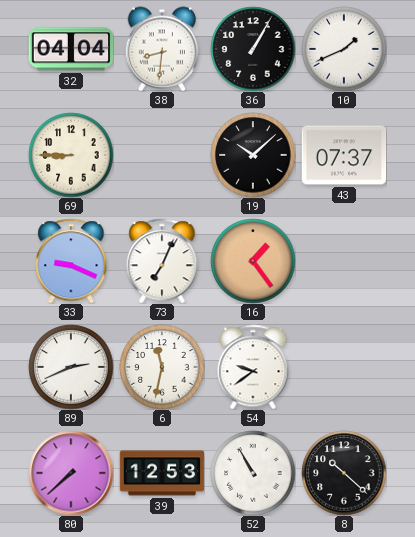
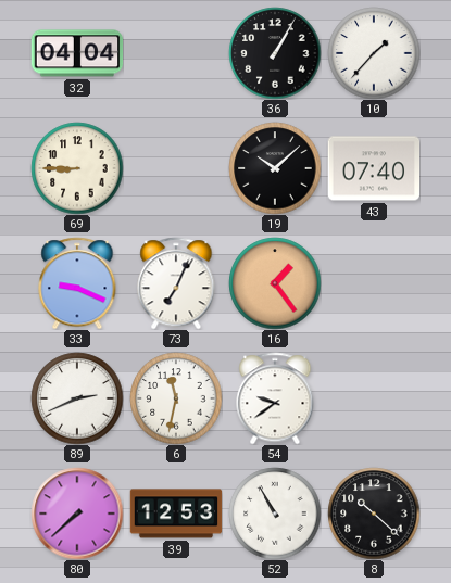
38: 8:31 -> none (162, 49)
10: 1:41 -> 1:37 (374, 53)
43: 07:37 -> 07:40 (374, 168)
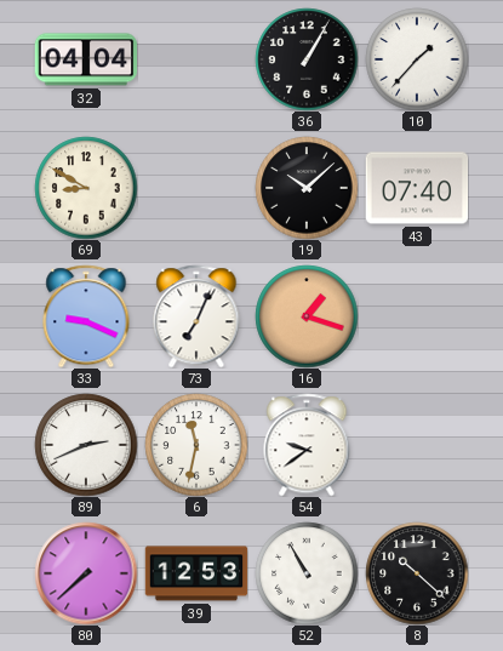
69: 8:45 -> 8:50 (86, 188)
16: 1:24 -> 1:18 (307, 316)
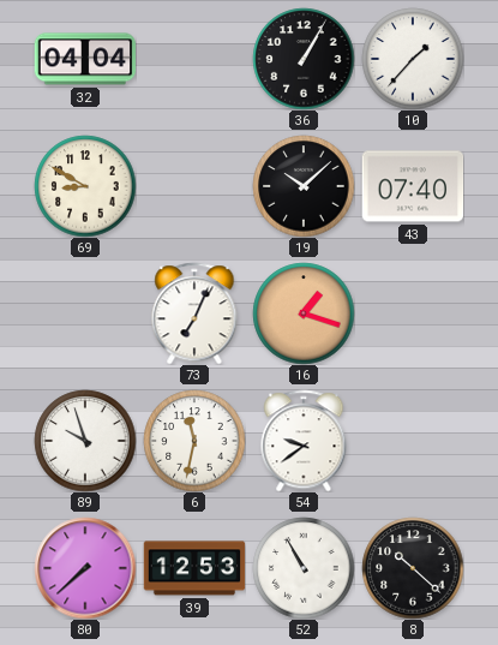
33: 9:19 -> none (86, 316)
89: 2:41 -> 9:57 (85, 441)
